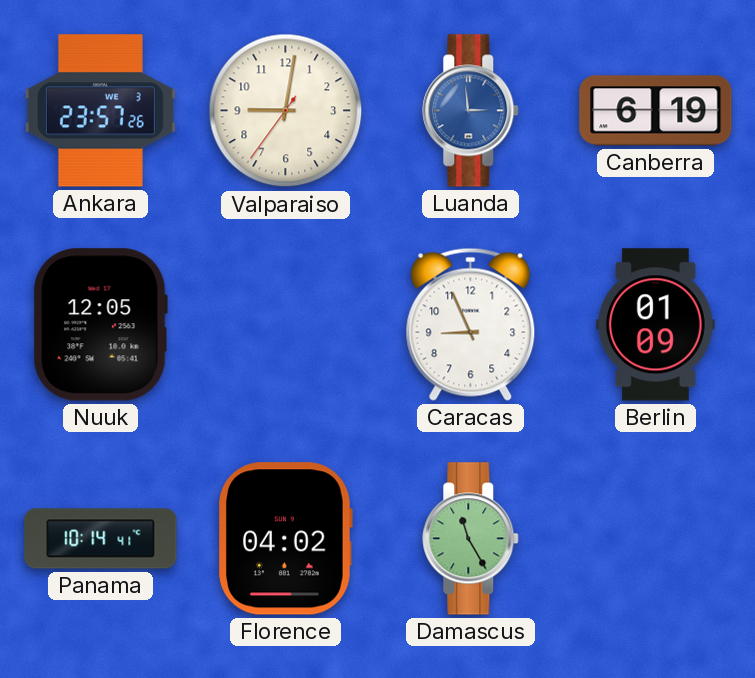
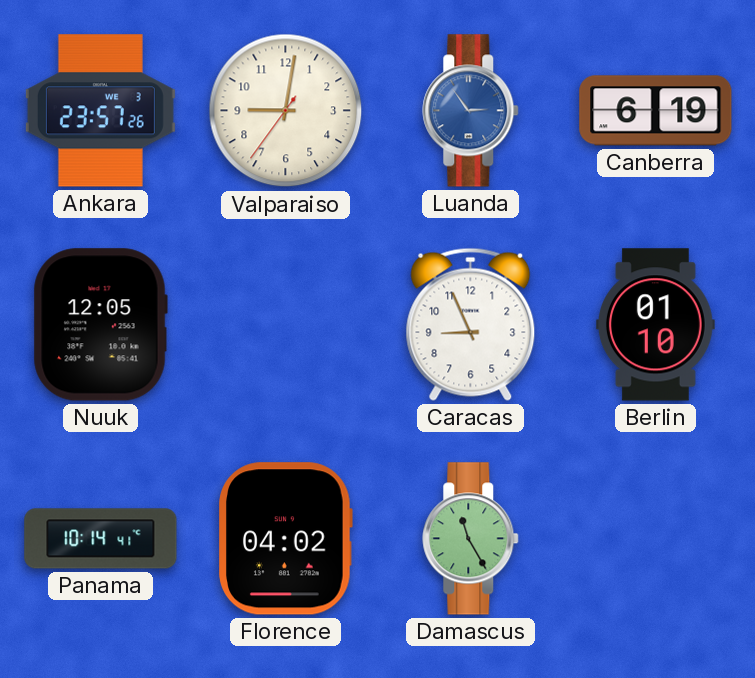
Luanda: 2:59 -> 2:54 (471, 111)
Berlin: 01:09 -> 01:10 (655, 325)
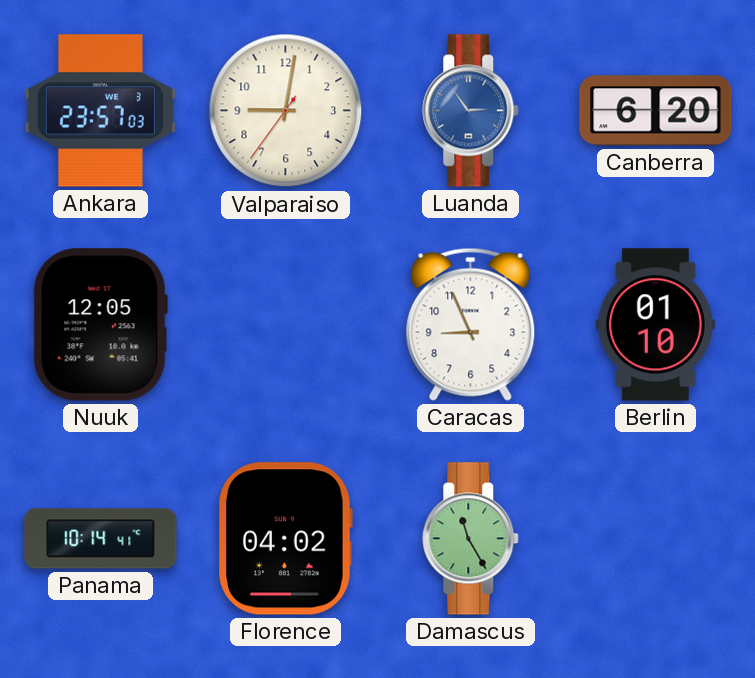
Ankara: 23:57:26 -> 23:57:03 (100, 111)
Canberra: 6:19 -> 6:20 (656, 111)
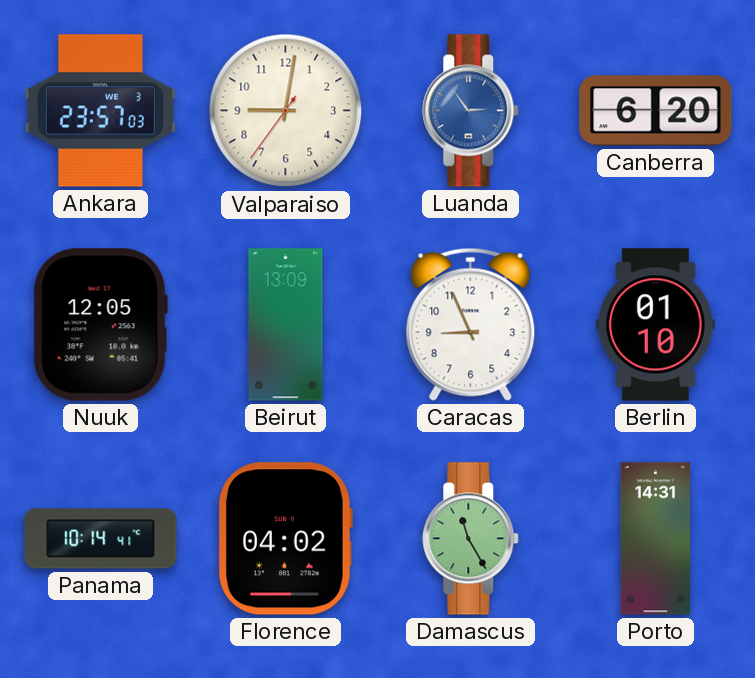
Beirut: none -> 13:09 (286, 325)
Porto: none -> 14:31 (656, 539)
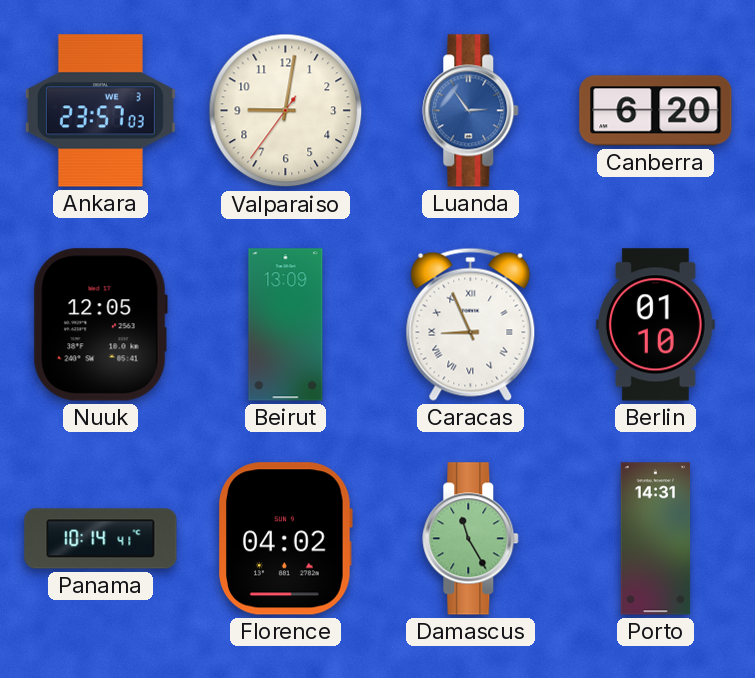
Caracas numerals: Arabic -> Roman (471, 324)
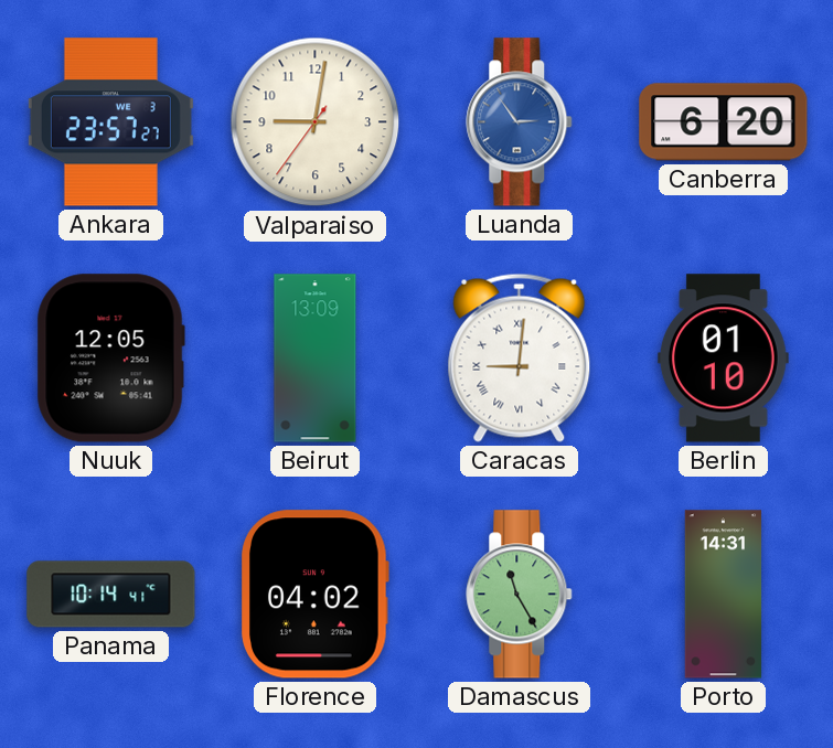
Ankara: 23:57:03 -> 23:57:27 (110, 122)
Caracas: 8:56 -> 9:01 (520, 357)
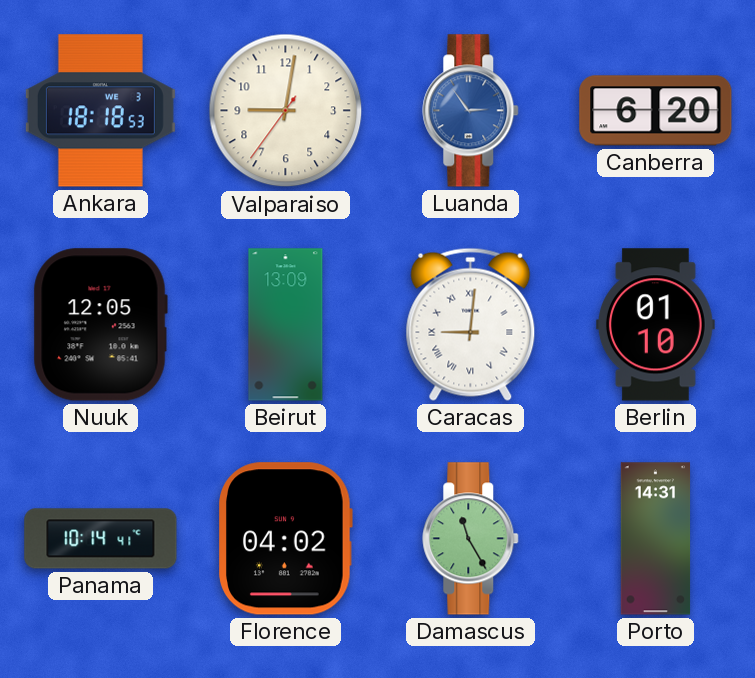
Ankara: 23:57 -> 18:18 (100, 111)
